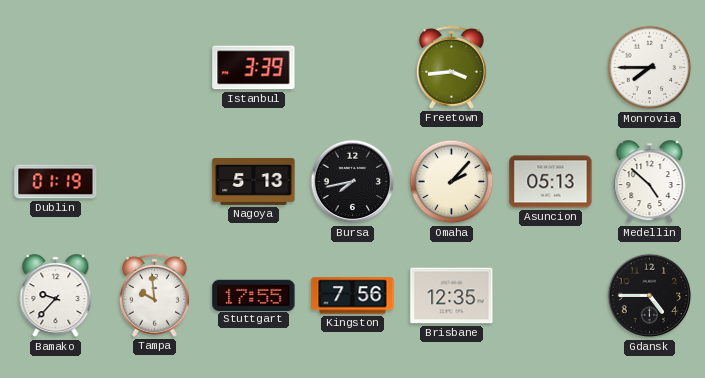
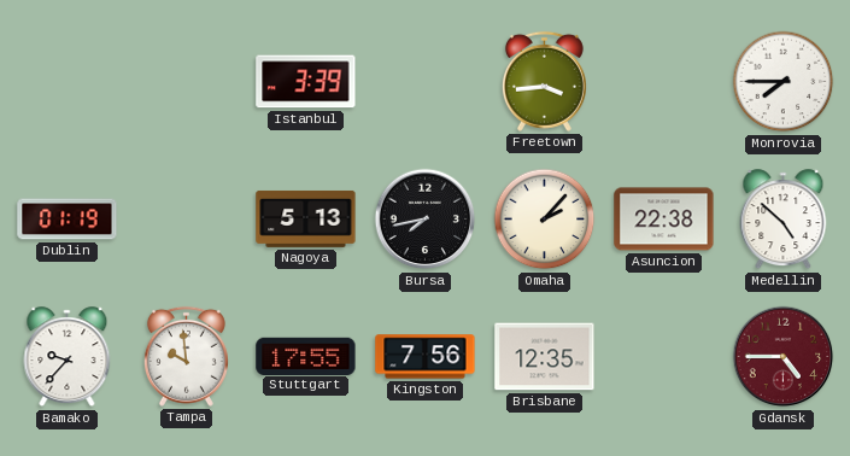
Asuncion: 05:13 -> 22:38 (664, 220)
Gdansk dial: black -> burgundy (784, 357)
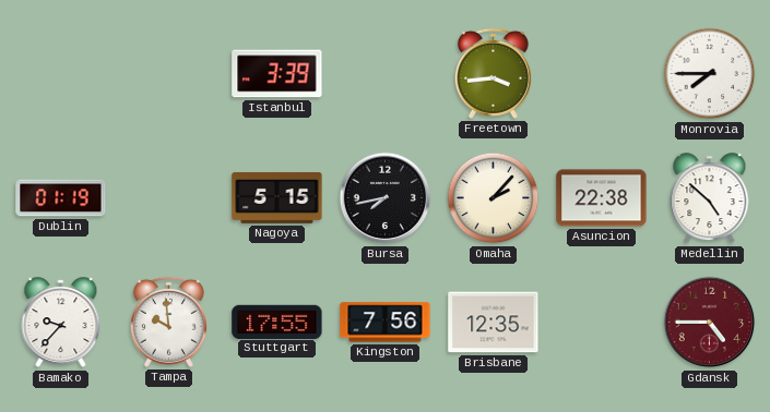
Nagoya: 5:13 -> 5:15 (277, 197)
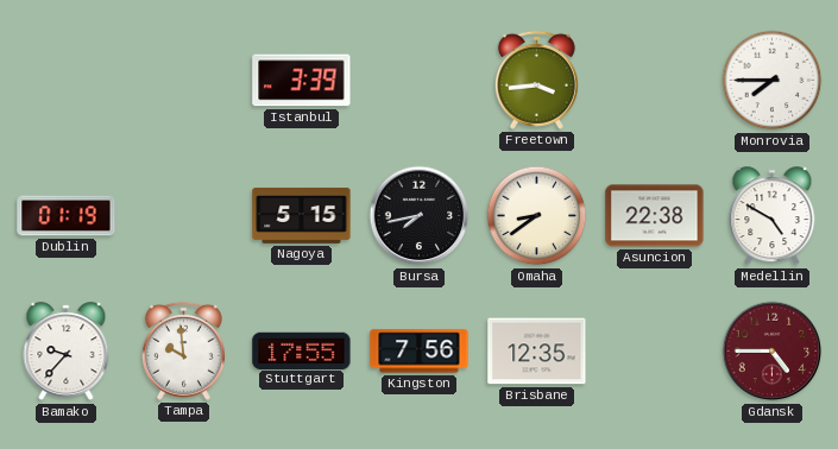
Omaha: 2:07 -> 8:39 (537, 216)
Medellin: 4:52 -> 4:50 (773, 216)
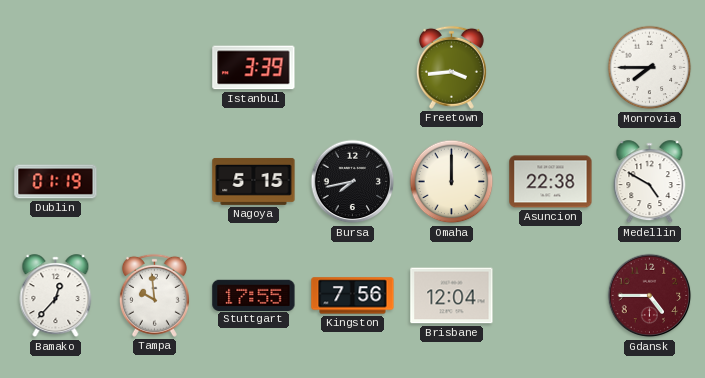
Omaha: 8:39 -> 12:00 (452, 182)
Bamako: 9:37 -> 12:37 (56, 296)
Brisbane: 12:35 -> 12:04 (452, 296)
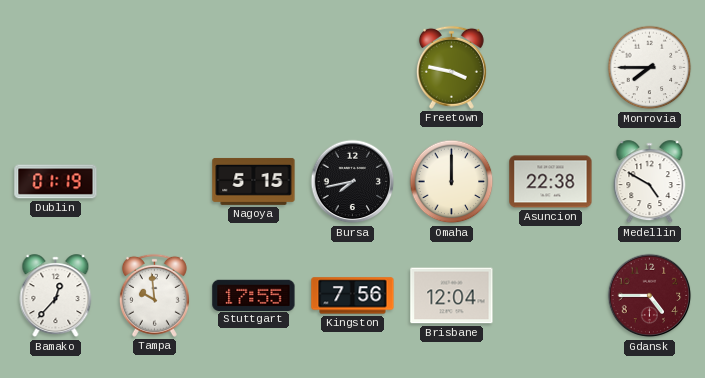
Istanbul: 3:39 -> none (254, 68)
Freetown: 3:44 -> 3:47 (451, 67)
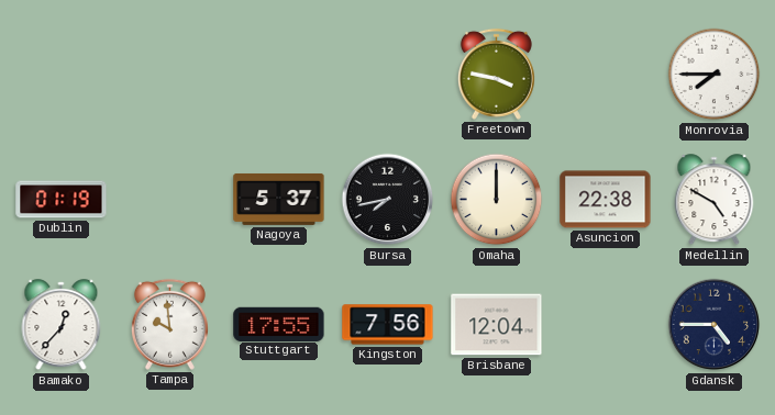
Nagoya: 5:15 -> 5:37 (279, 199)
Gdansk dial: burgundy -> navy (715, 325)
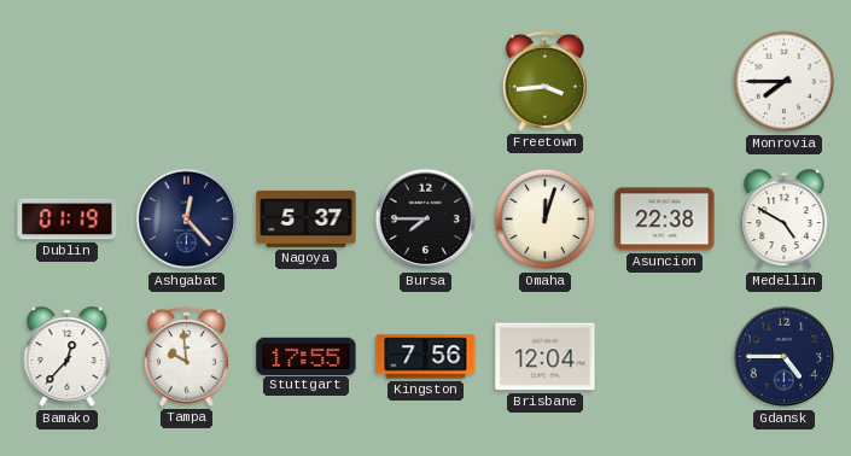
Freetown: 3:47 -> 3:44 (544, 81)
Ashgabat: none -> 12:23 (187, 220)
Bursa: 7:43 -> 7:45 (426, 220)
Omaha: 12:00 -> 12:03 (546, 220)
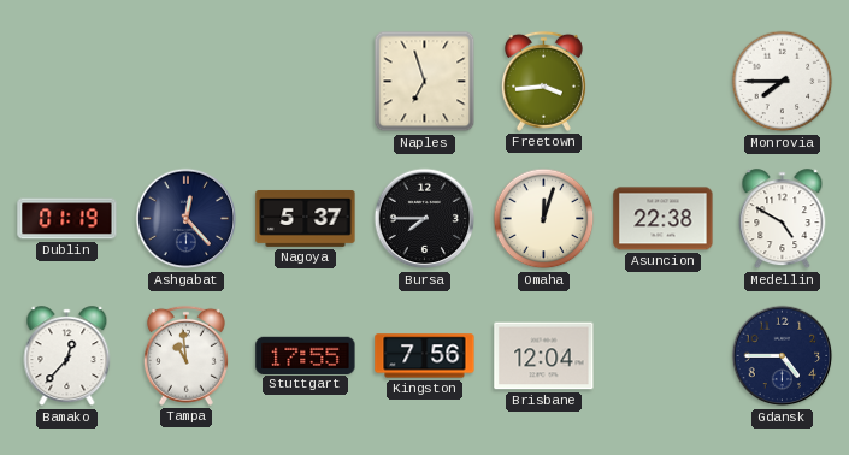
Naples: none -> 6:57 (425, 82)
Tampa: 9:59 -> 10:59 (185, 355)
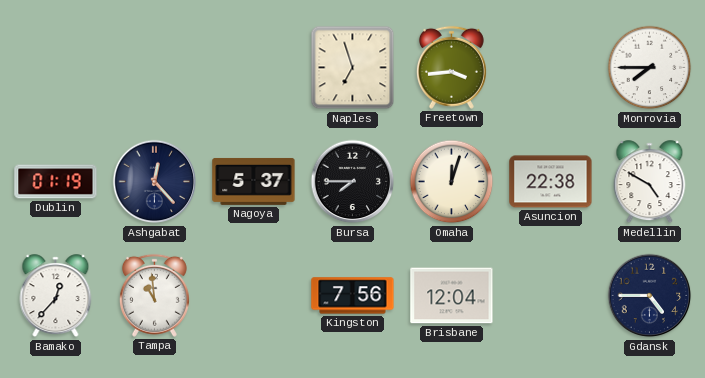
Stuttgart: 17:55 -> none (306, 355)
